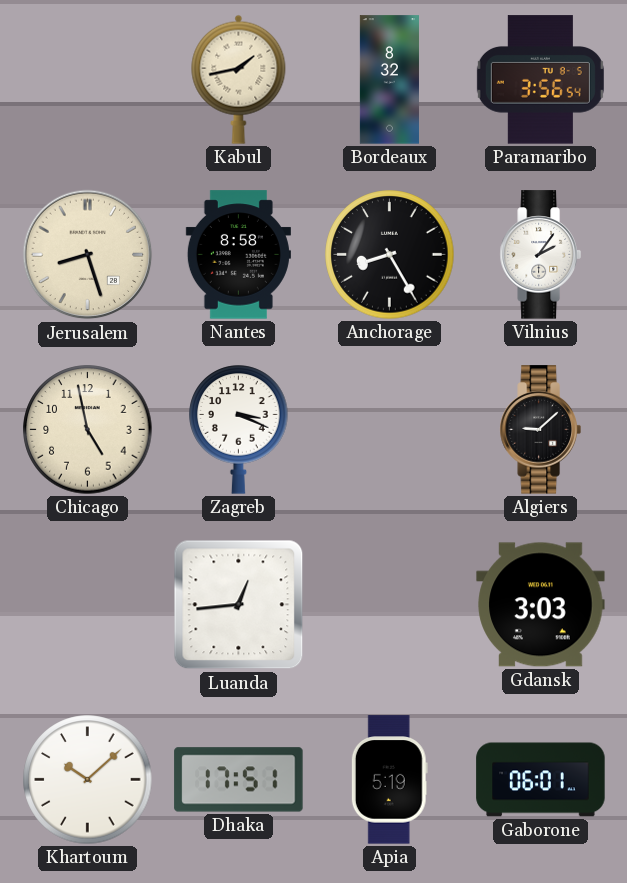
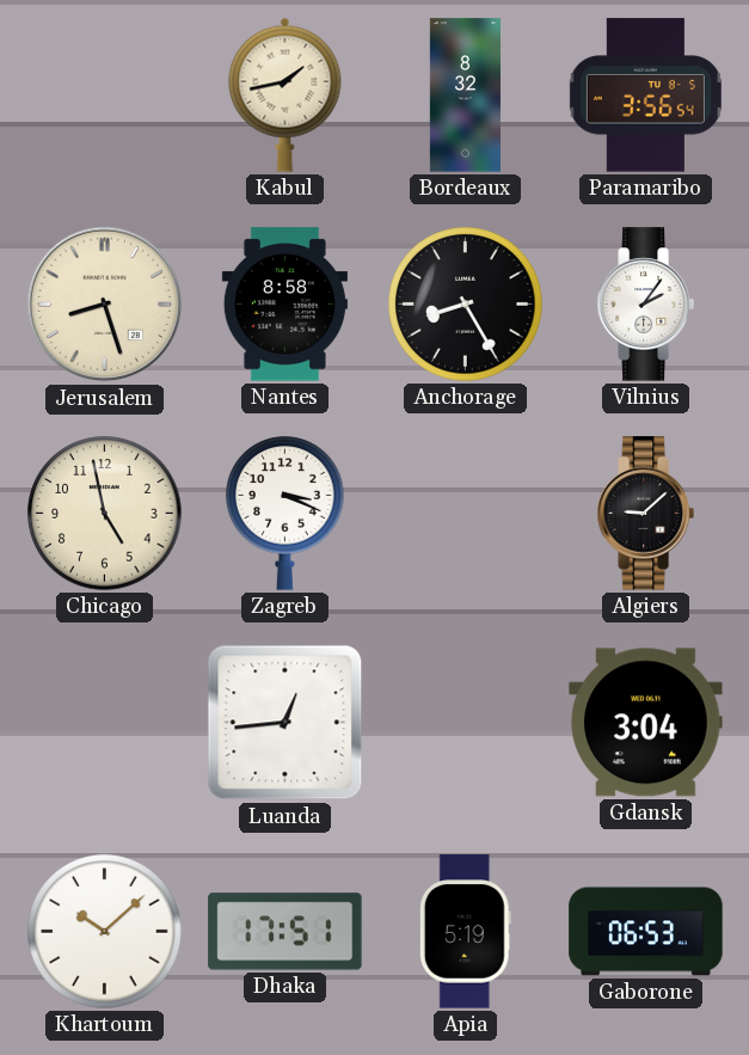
Gdansk: 3:03 -> 3:04 (646, 723)
Gaborone: 06:01 -> 06:53 (646, 932)
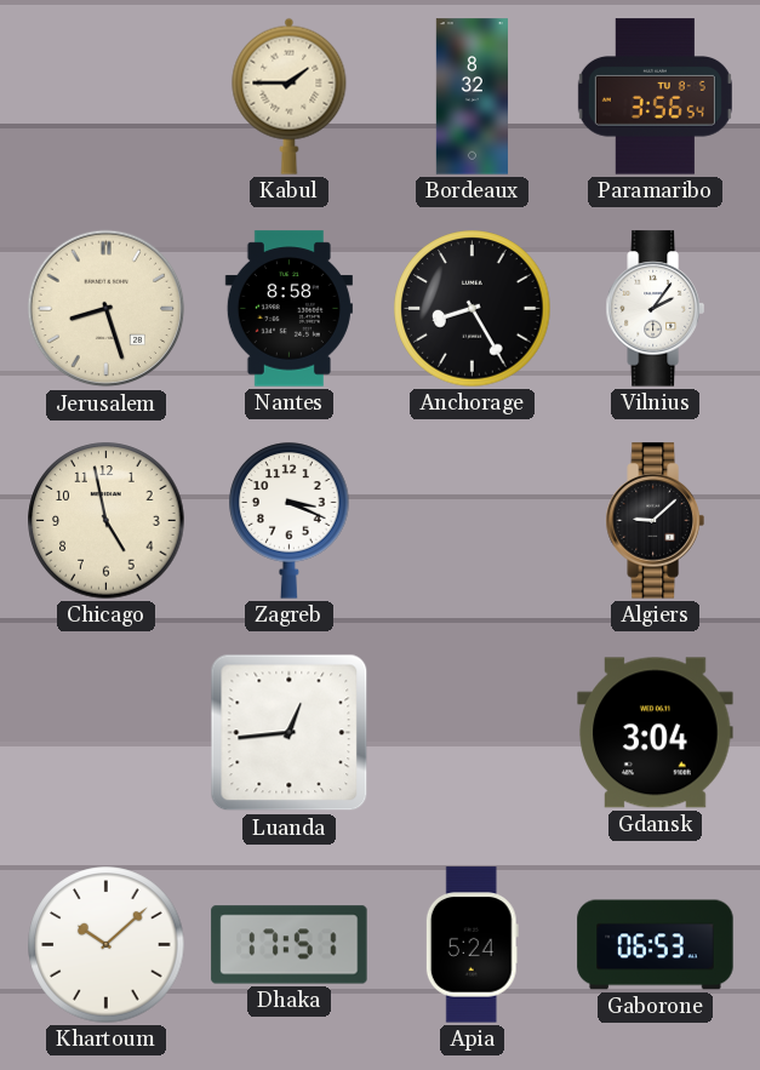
Kabul: 1:43 -> 1:45 (290, 96)
Apia: 5:19 -> 5:24 (472, 945)
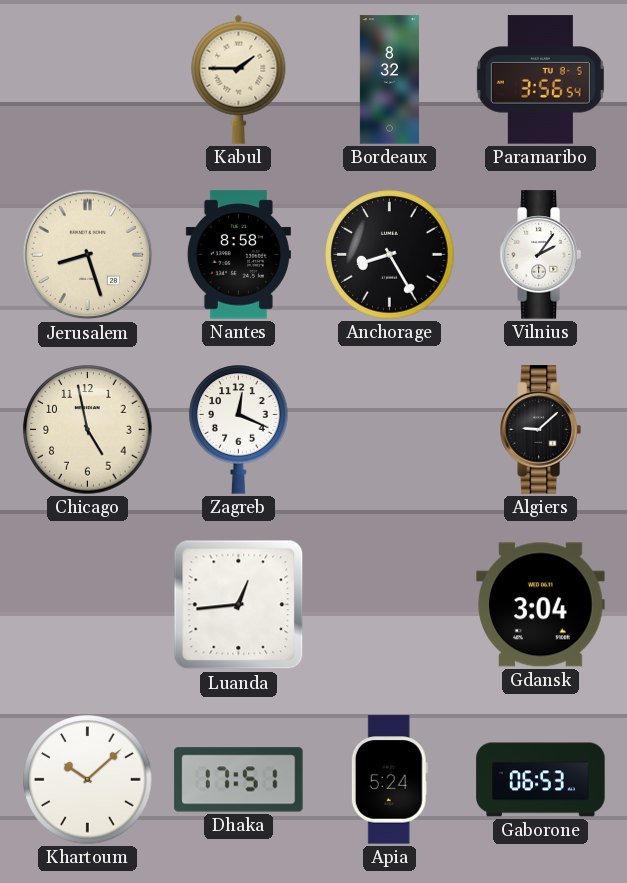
Zagreb: 3:19 -> 12:19 (239, 430)
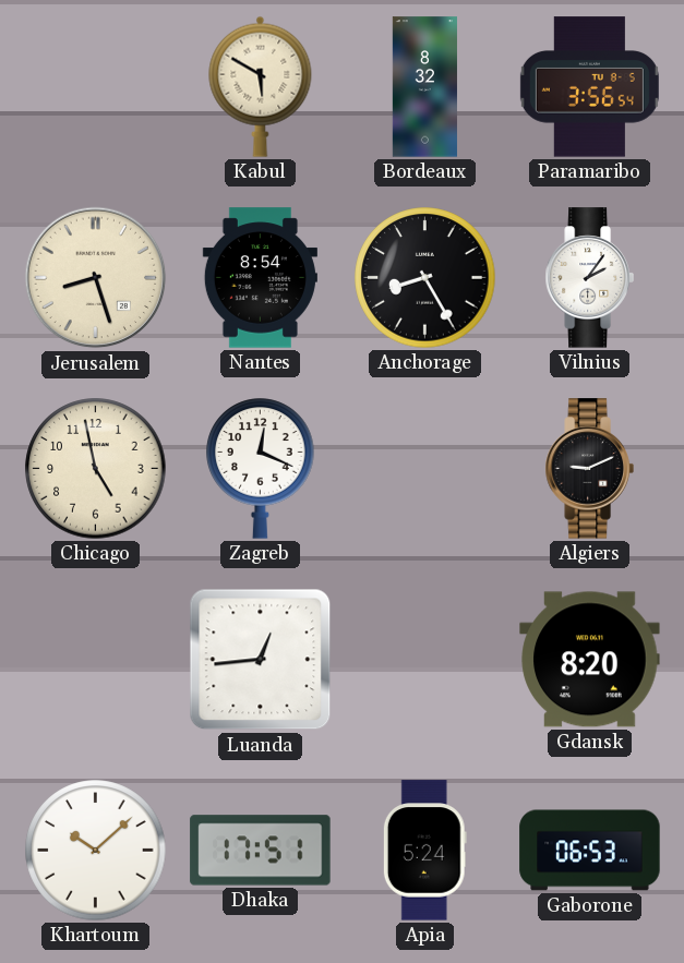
Kabul: 1:45 -> 5:50 (261, 86)
Nantes: 8:58 -> 8:54 (260, 278)
Algiers: 9:08 -> 9:11 (589, 469)
Gdansk: 3:04 -> 8:20 (590, 660)
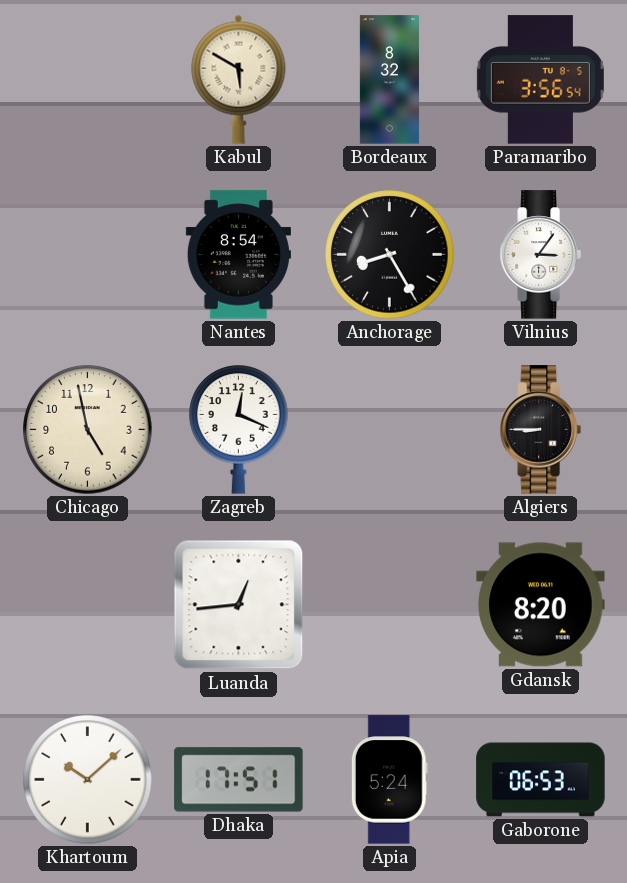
Jerusalem: 8:27 -> none (96, 278)
Vilnius: 2:06 -> 3:06 (540, 255)
Algiers: 9:11 -> 8:45 (540, 430)
